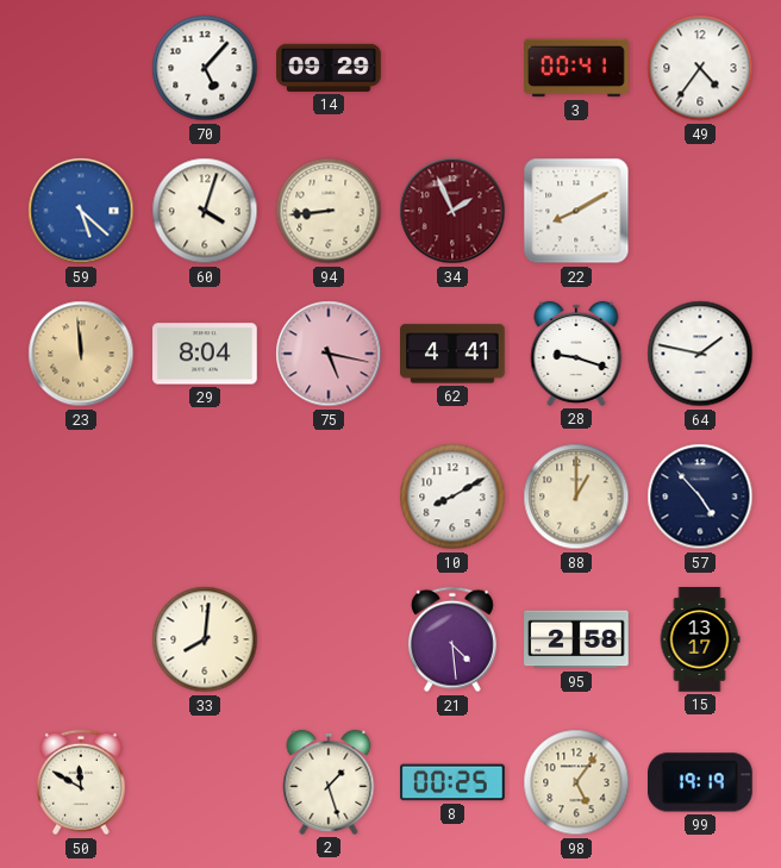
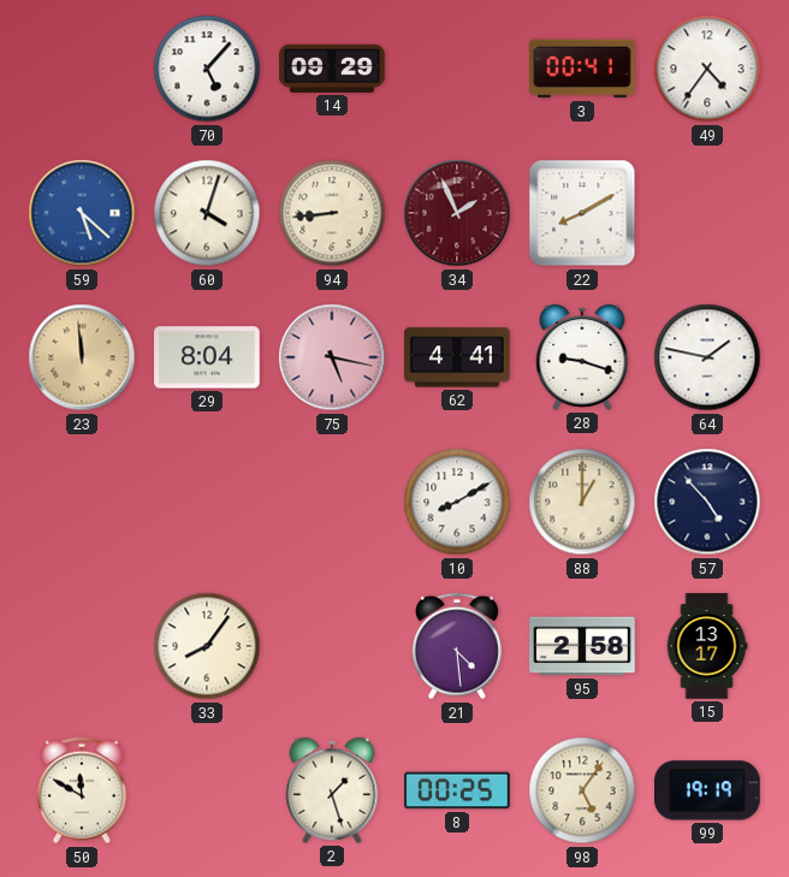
33: 8:01 -> 8:06 (207, 646)
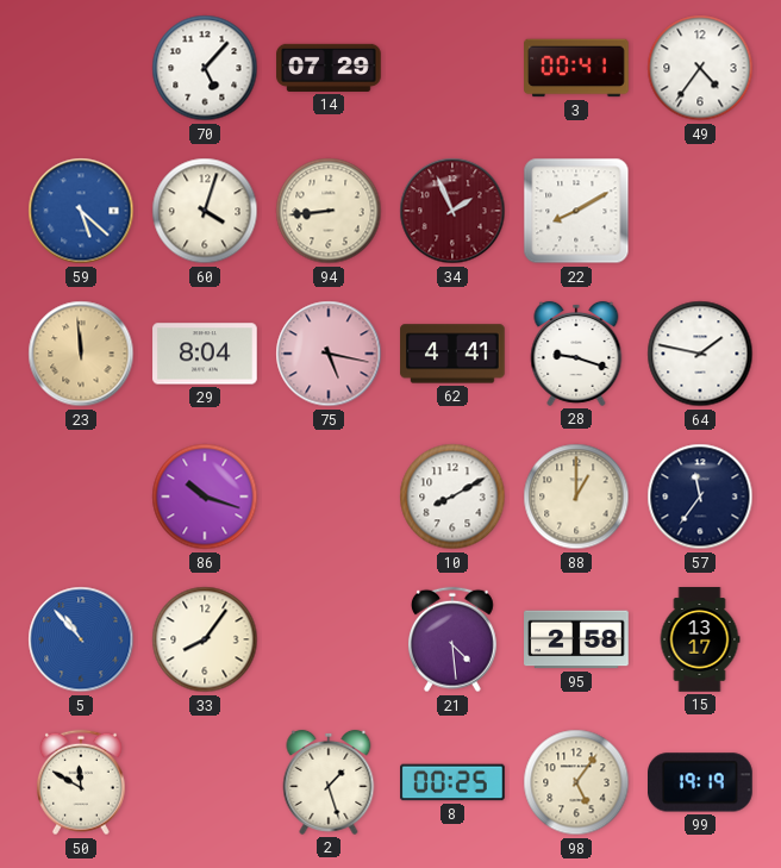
14: 09:29 -> 07:29 (329, 68)
86: none -> 10:18 (205, 497)
57: 4:53 -> 11:36 (700, 497)
5: none -> 10:53 (81, 639)
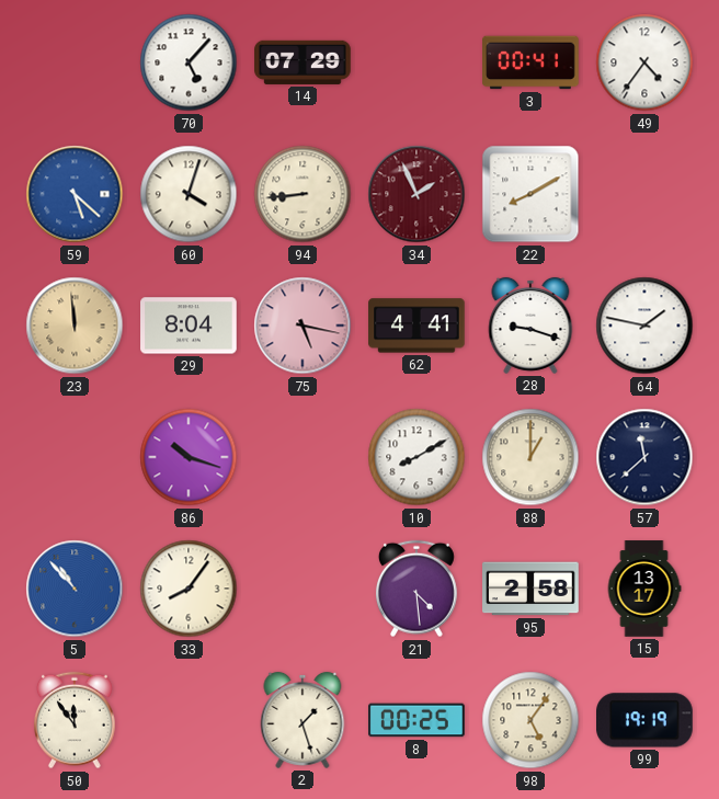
57: 11:36 -> 11:38 (644, 457)
50: 11:50 -> 11:54 (75, 720)
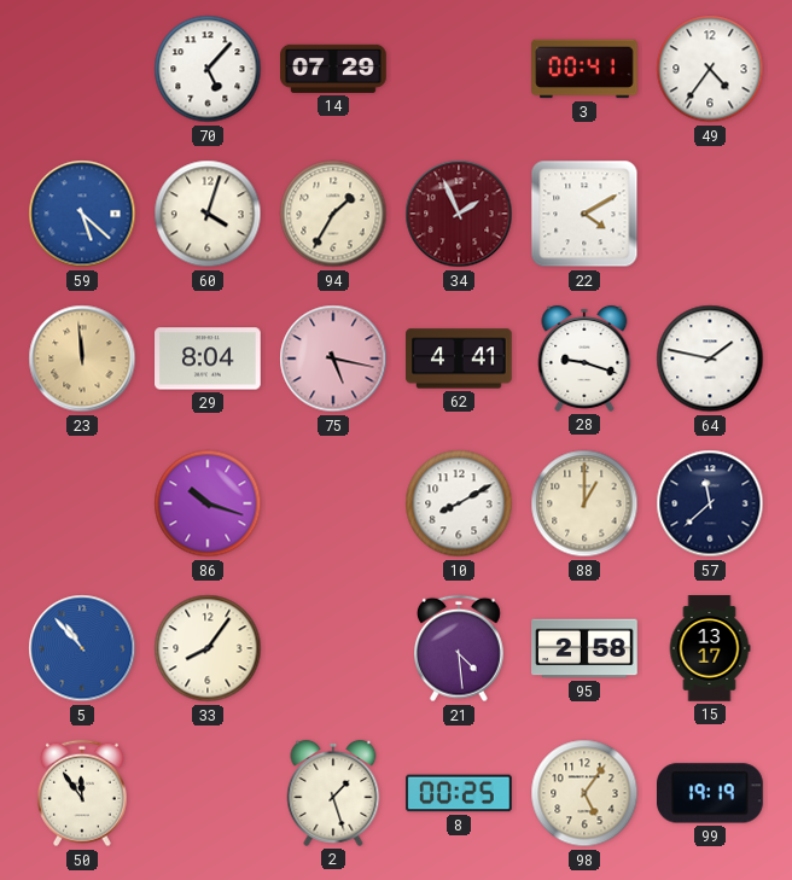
94: 8:44 -> 1:35 (333, 214)
22: 8:10 -> 4:10 (584, 214)
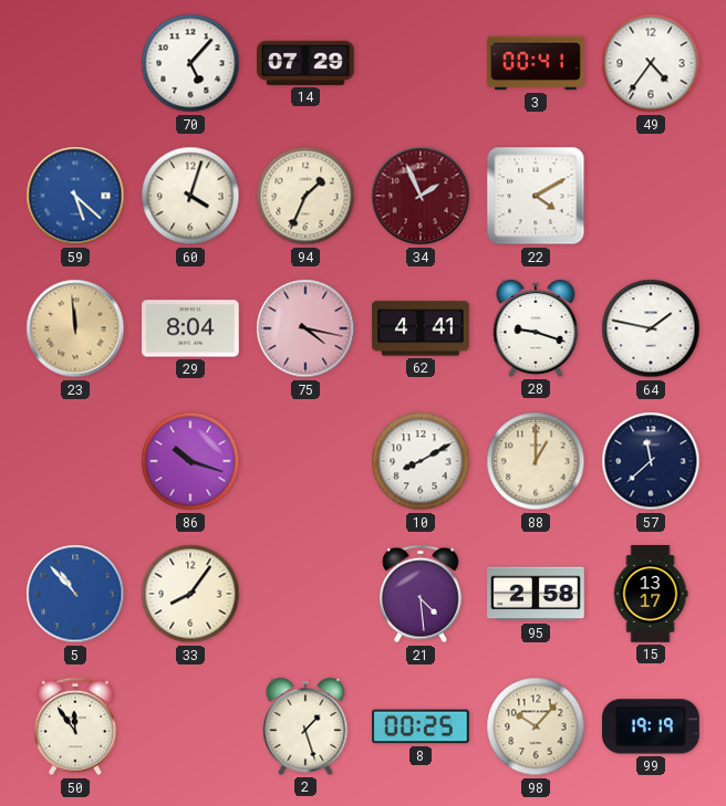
94: 1:35 -> 1:34 (305, 196)
75: 5:17 -> 4:17 (305, 328)
98: 5:06 -> 10:07 (536, 726)
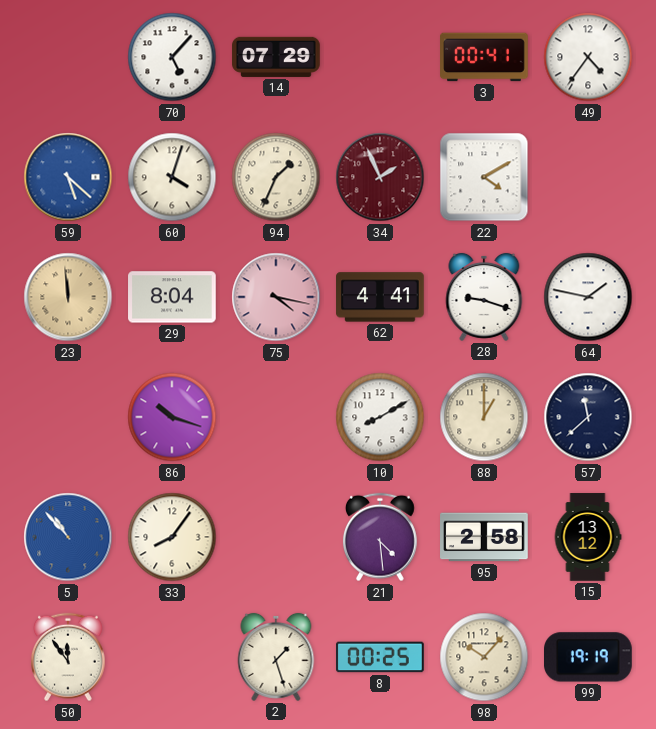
15: 13:17 -> 13:12 (588, 537)
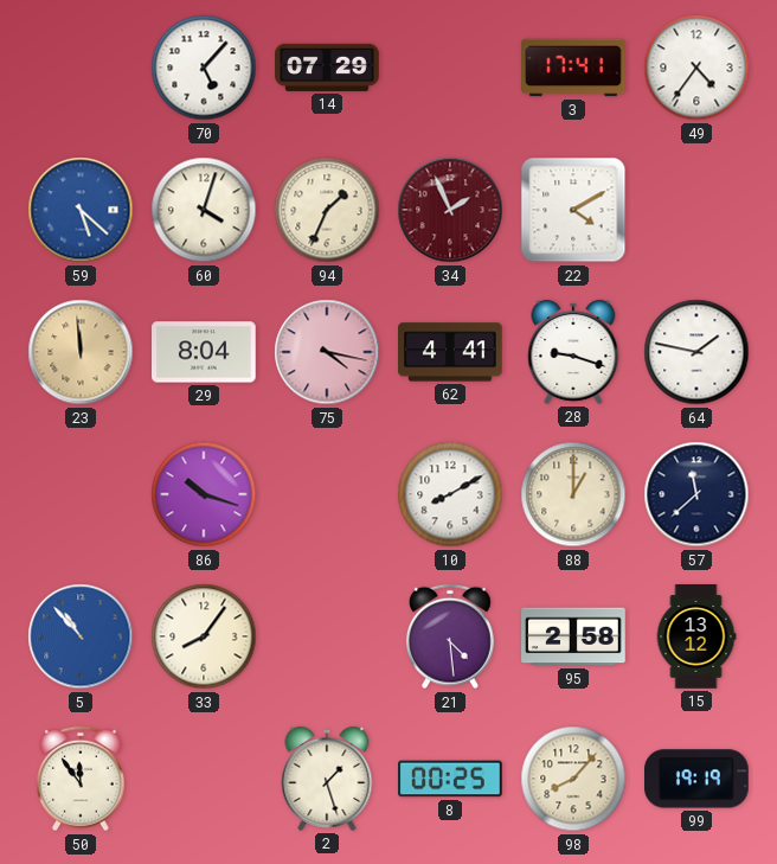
3: 00:41 -> 17:41 (573, 68)
98: 10:07 -> 8:07 (573, 779)
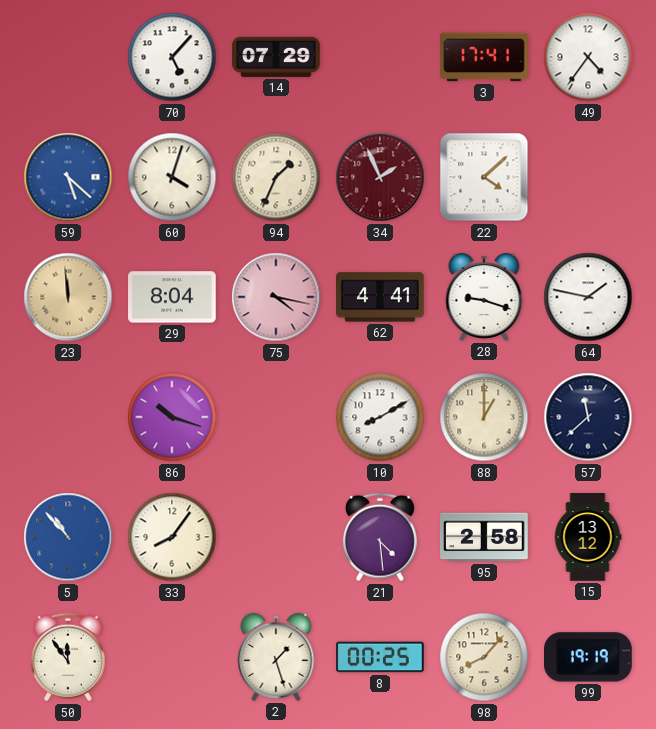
22: 4:10 -> 4:08 (484, 177)
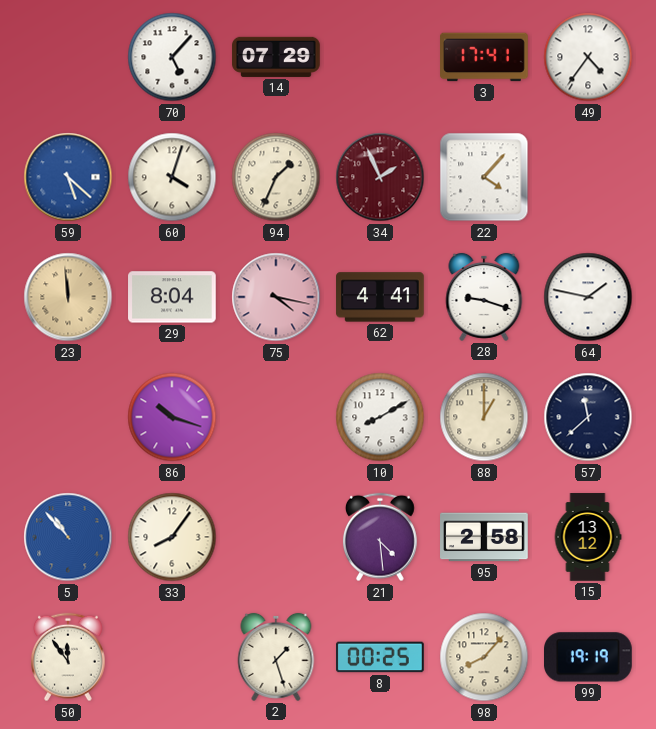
22: 4:08 -> 4:07 (484, 177)
